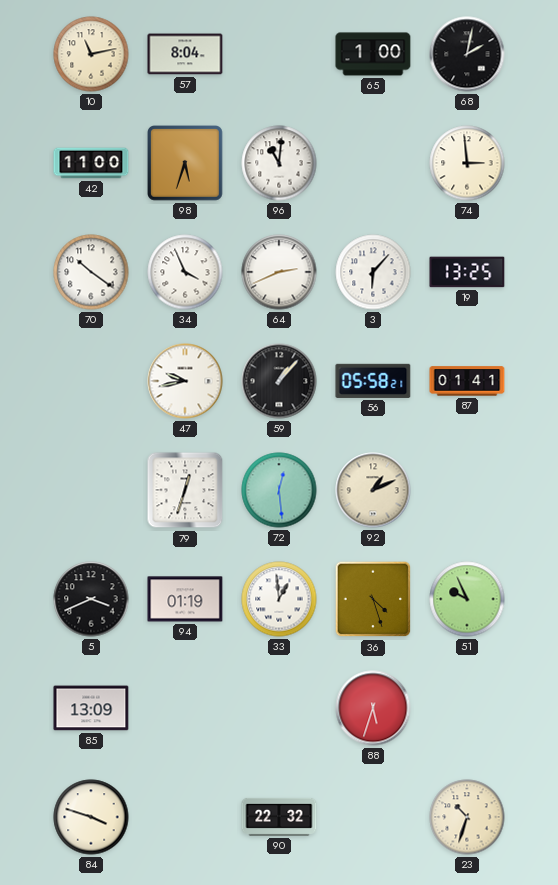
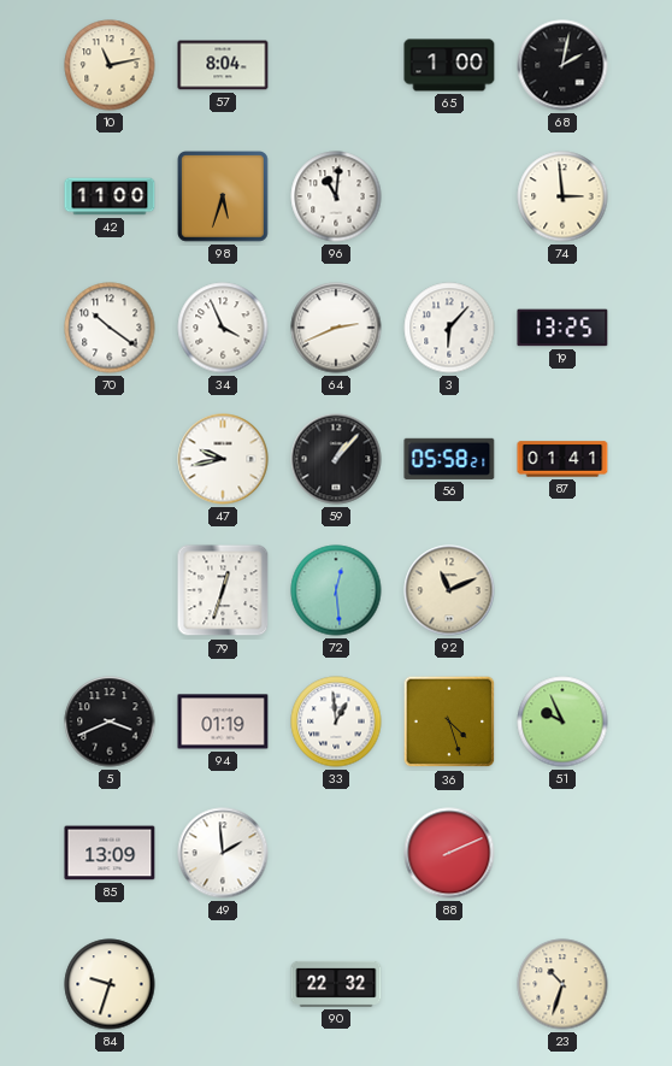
92: 1:11 -> 11:11 (449, 590)
49: none -> 1:59 (223, 853)
88: 5:33 -> 2:11 (449, 853)
84: 3:48 -> 9:33 (110, 984)
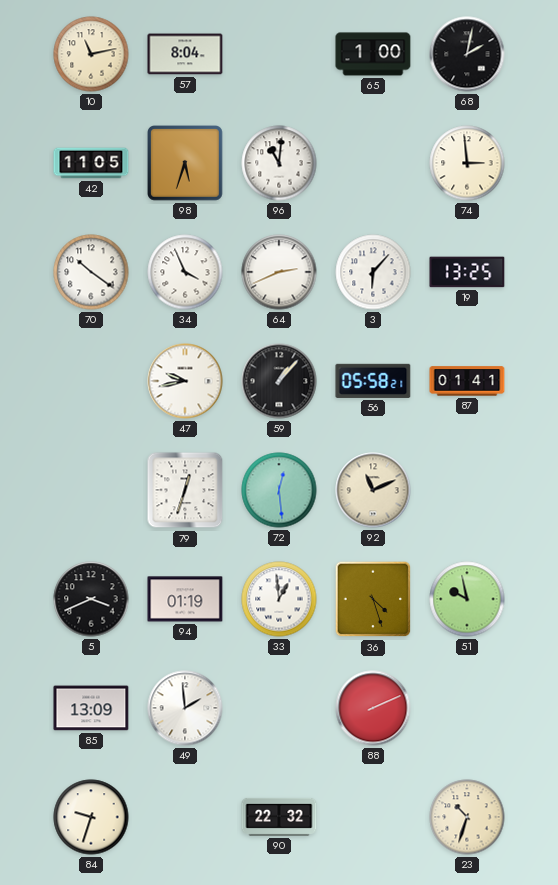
42: 11:00 -> 11:05 (91, 163)
51: 9:56 -> 9:58 (467, 599)
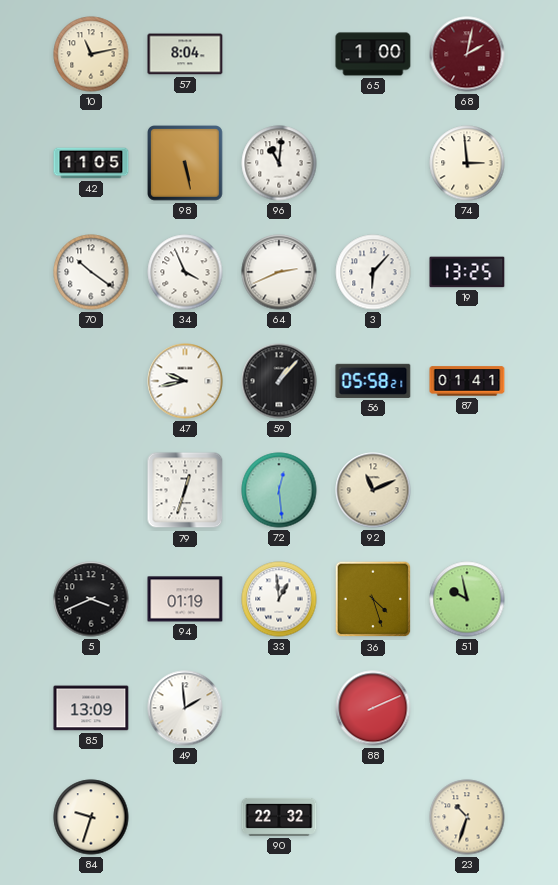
68 dial: black -> burgundy (467, 54)
98: 5:33 -> 5:28 (186, 164)
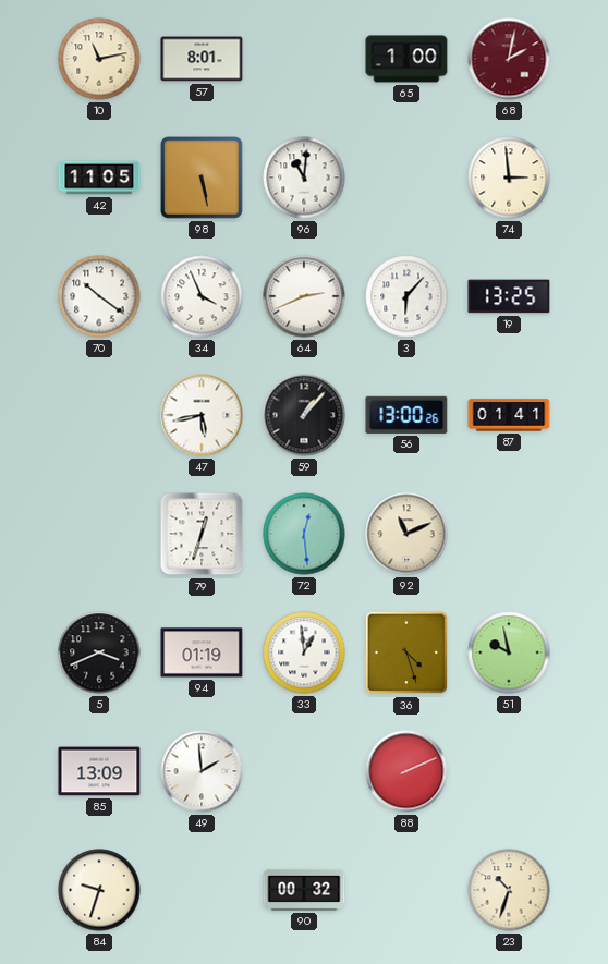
57: 8:04 -> 8:01 (202, 59)
47: 9:43 -> 5:43 (202, 415)
56: 05:58 -> 13:00 (406, 415)
90: 22:32 -> 00:32 (304, 890)
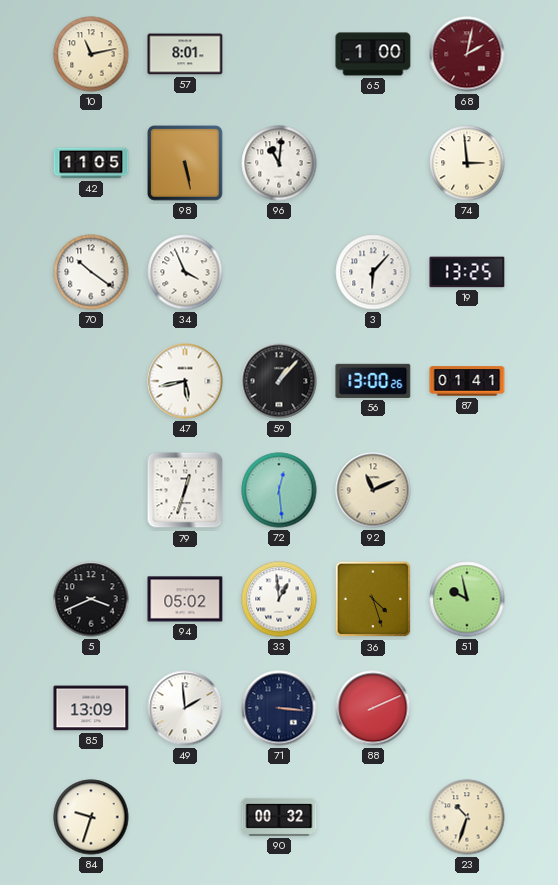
64: 2:41 -> none (304, 296)
94: 01:19 -> 05:02 (185, 599)
71: none -> 3:16 (279, 708)
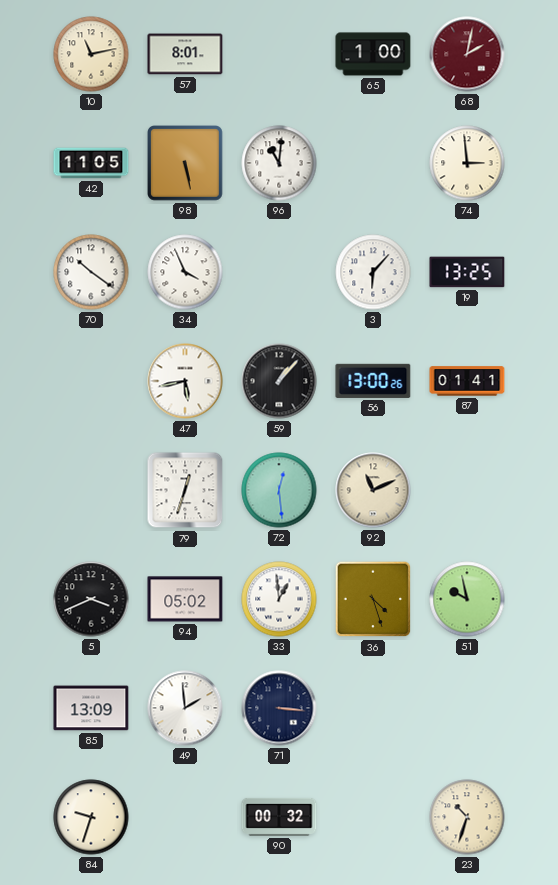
88: 2:11 -> none (373, 708)
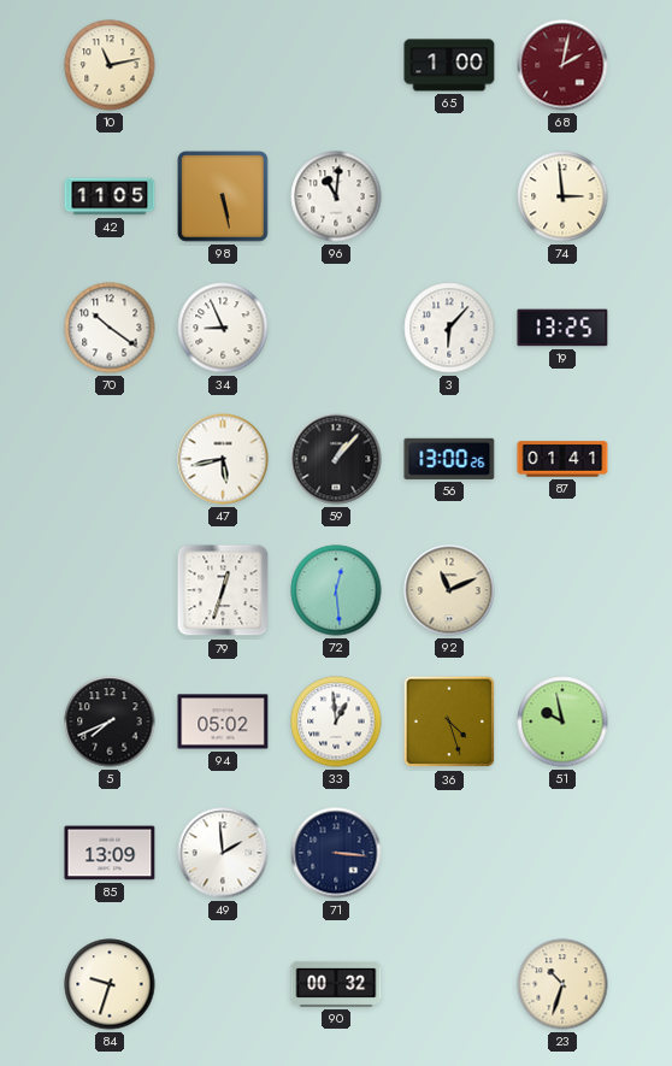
57: 8:01 -> none (185, 54)
34: 3:56 -> 8:56 (223, 328)
5: 3:41 -> 7:41 (110, 722)
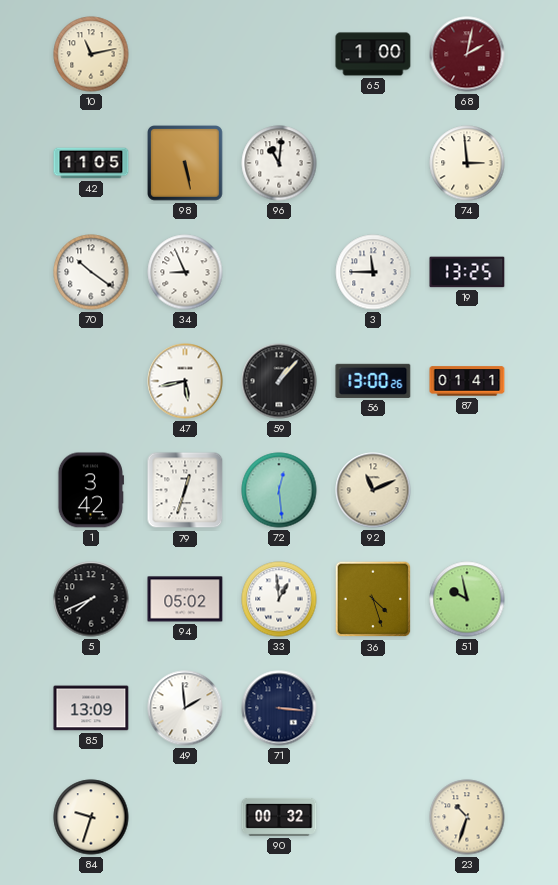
3: 6:07 -> 11:45 (373, 272)
1: none -> 3:42 (91, 490)
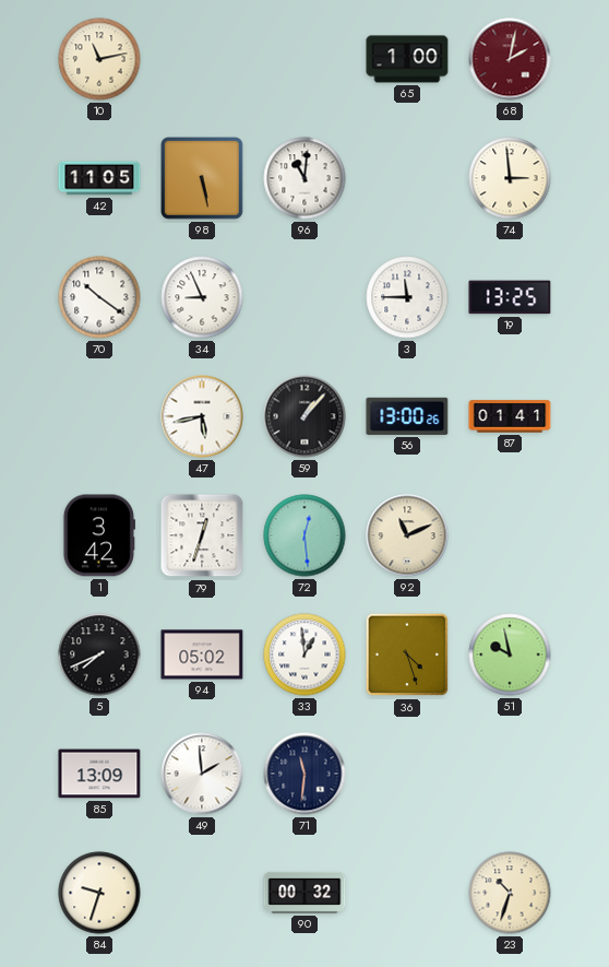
71: 3:16 -> 11:31 (304, 774)
